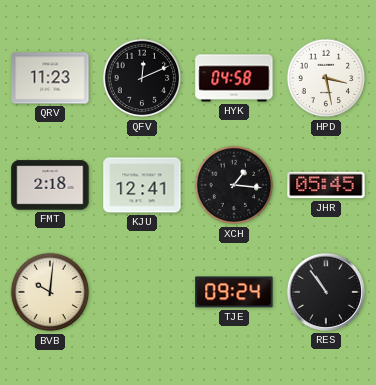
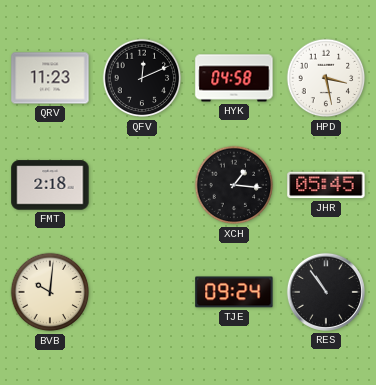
KJU: 12:41 -> none (142, 185)
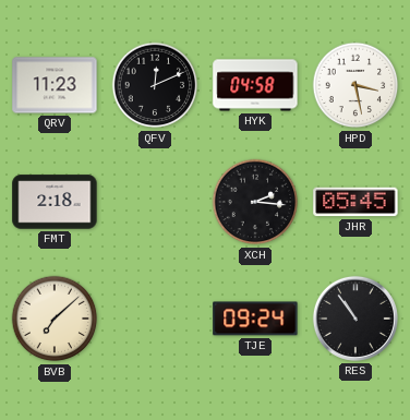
XCH: 1:16 -> 2:16 (255, 202)
BVB: 10:01 -> 7:08 (55, 319)
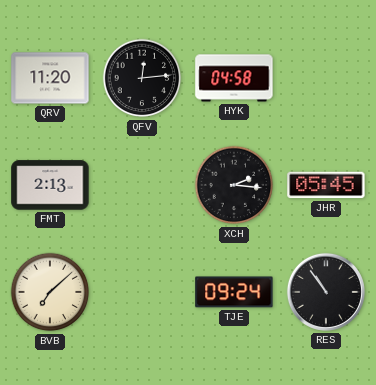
QRV: 11:23 -> 11:20 (50, 78)
QFV: 12:11 -> 12:14 (142, 78)
HPD: 3:28 -> none (355, 85)
FMT: 2:18 -> 2:13 (50, 185)
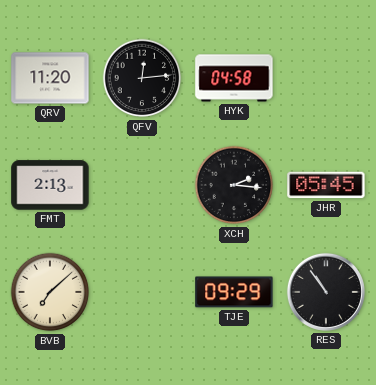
TJE: 09:24 -> 09:29 (234, 292)
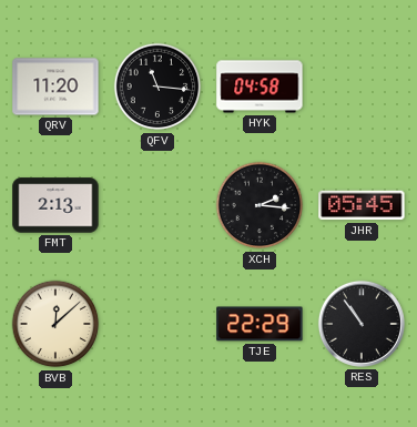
QFV: 12:14 -> 11:16 (157, 87)
BVB: 7:08 -> 12:08 (55, 324)
TJE: 09:29 -> 22:29 (260, 324)
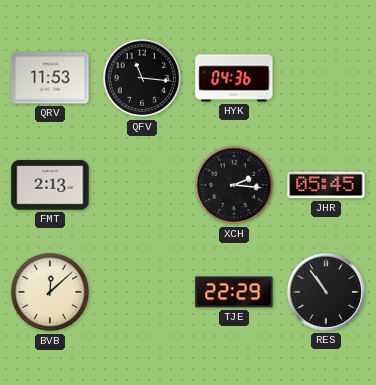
QRV: 11:20 -> 11:53 (50, 78)
HYK: 04:58 -> 04:36 (234, 78)
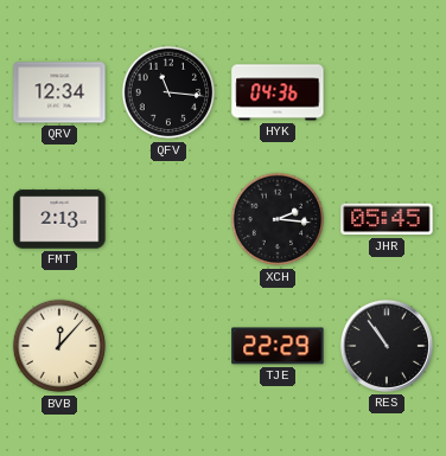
QRV: 11:53 -> 12:34 (59, 92)
BVB: 12:08 -> 12:07 (59, 346)
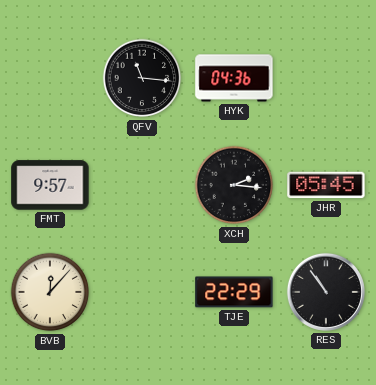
QRV: 12:34 -> none (59, 92)
FMT: 2:13 -> 9:57 (50, 185)
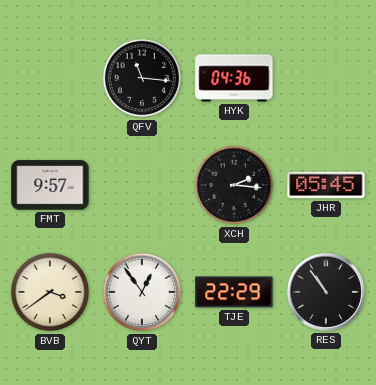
BVB: 12:07 -> 3:39 (50, 292)
QYT: none -> 12:54 (142, 292)
